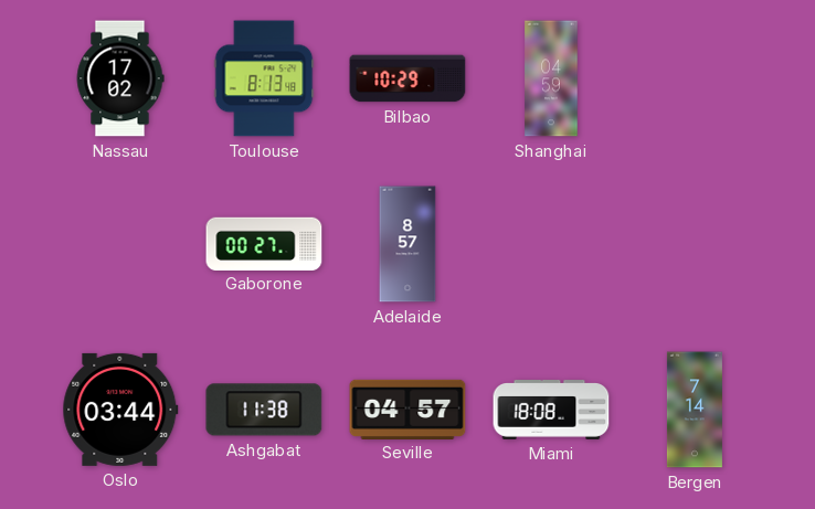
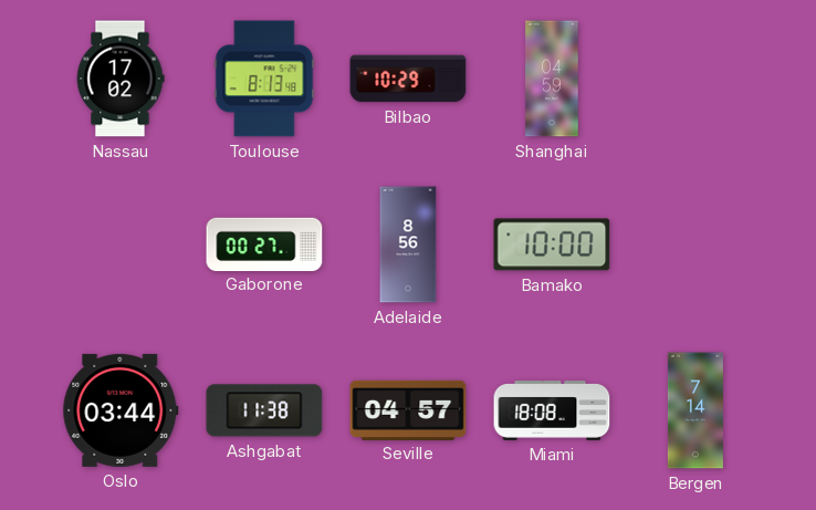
Adelaide: 8:57 -> 8:56 (408, 244)
Bamako: none -> 10:00 (552, 244)
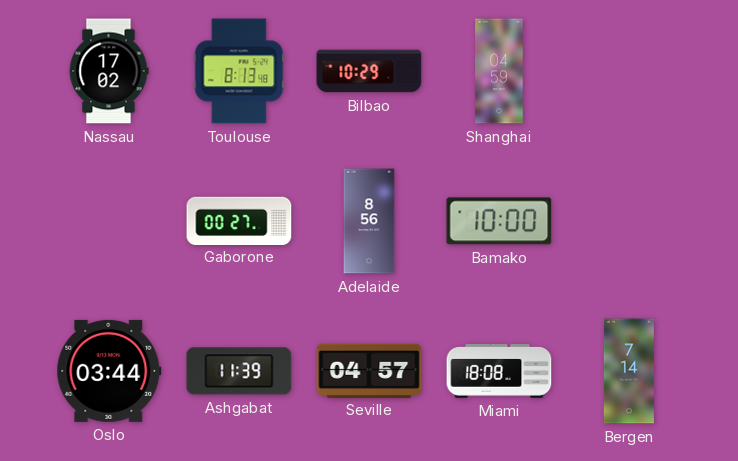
Ashgabat: 11:38 -> 11:39 (239, 371)
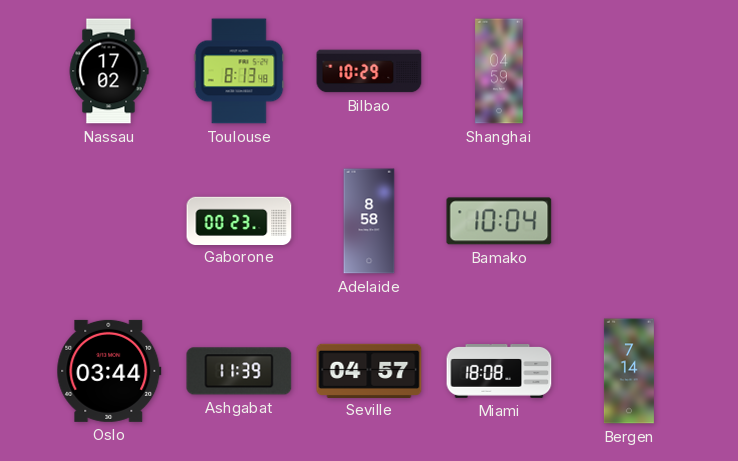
Gaborone: 00:27 -> 00:23 (239, 220)
Adelaide: 8:56 -> 8:58 (369, 221)
Bamako: 10:00 -> 10:04 (499, 221)
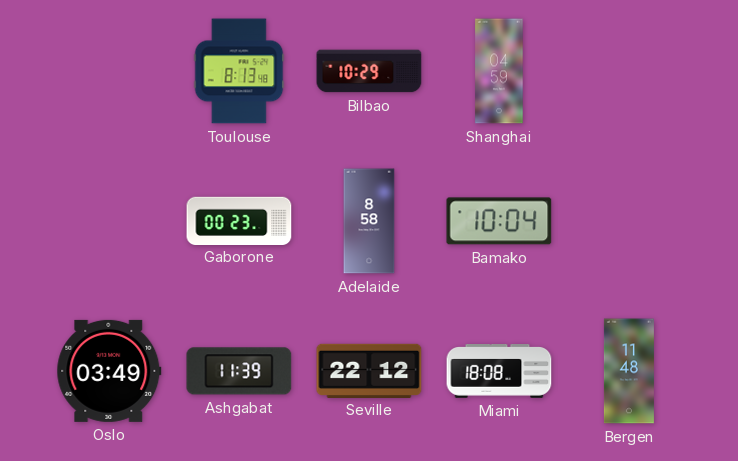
Nassau: 17:02 -> none (109, 71)
Oslo: 03:44 -> 03:49 (109, 371)
Seville: 04:57 -> 22:12 (369, 370)
Bergen: 7:14 -> 11:48 (629, 371)
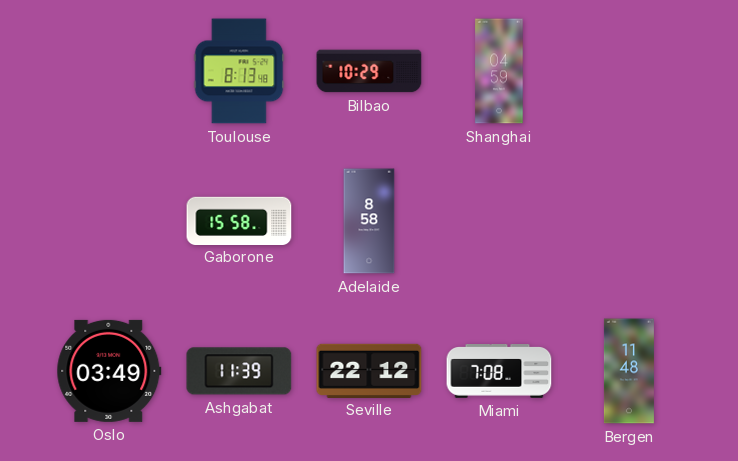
Gaborone: 00:23 -> 15:58 (239, 220)
Bamako: 10:04 -> none (499, 221)
Miami: 18:08 -> 7:08 (499, 372)
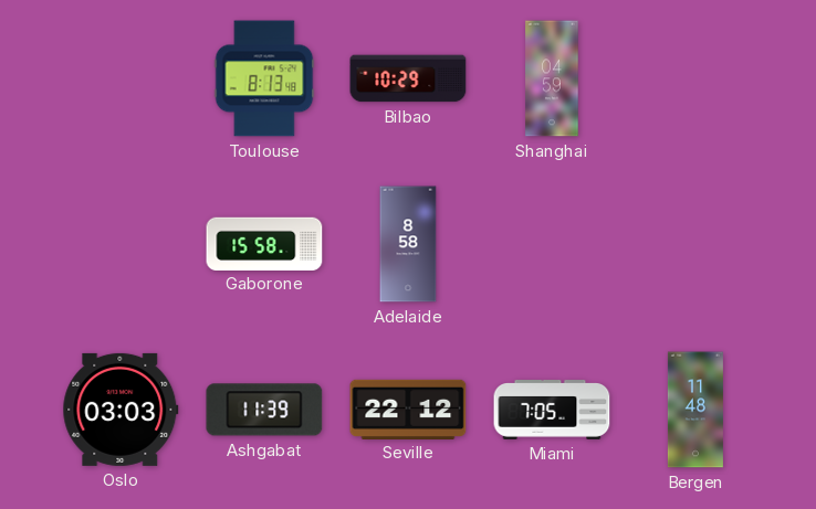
Oslo: 03:49 -> 03:03 (121, 410)
Miami: 7:08 -> 7:05 (552, 411)
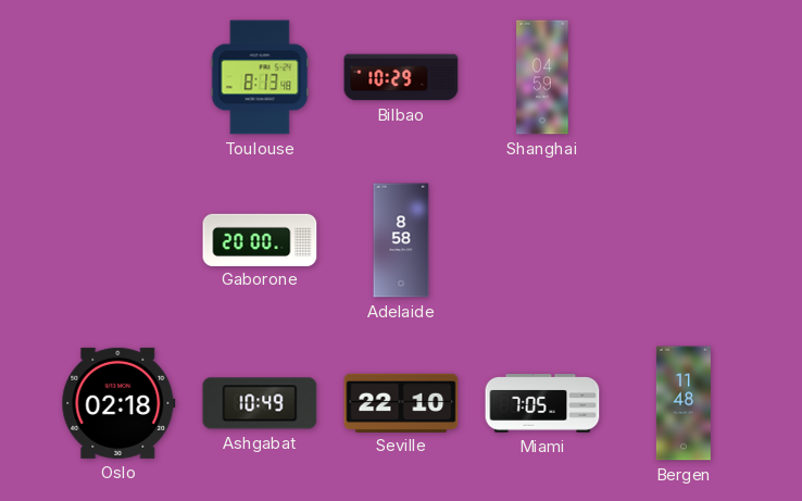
Gaborone: 15:58 -> 20:00 (260, 239)
Oslo: 03:03 -> 02:18 (118, 403)
Ashgabat: 11:39 -> 10:49 (260, 403)
Seville: 22:12 -> 22:10 (401, 402)
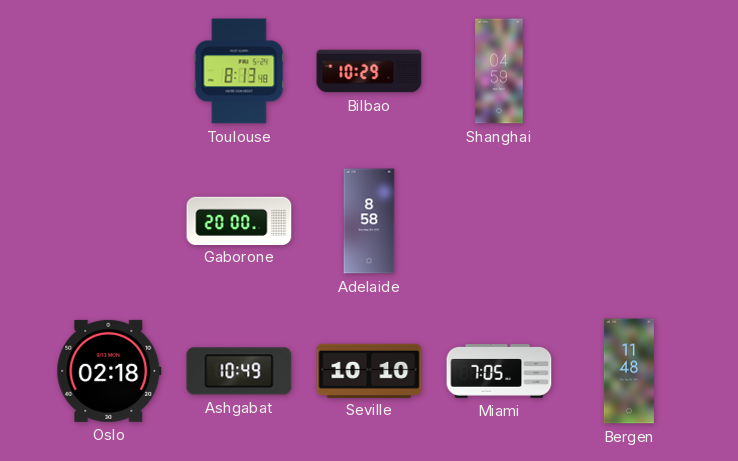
Seville: 22:10 -> 10:10 (369, 370)
